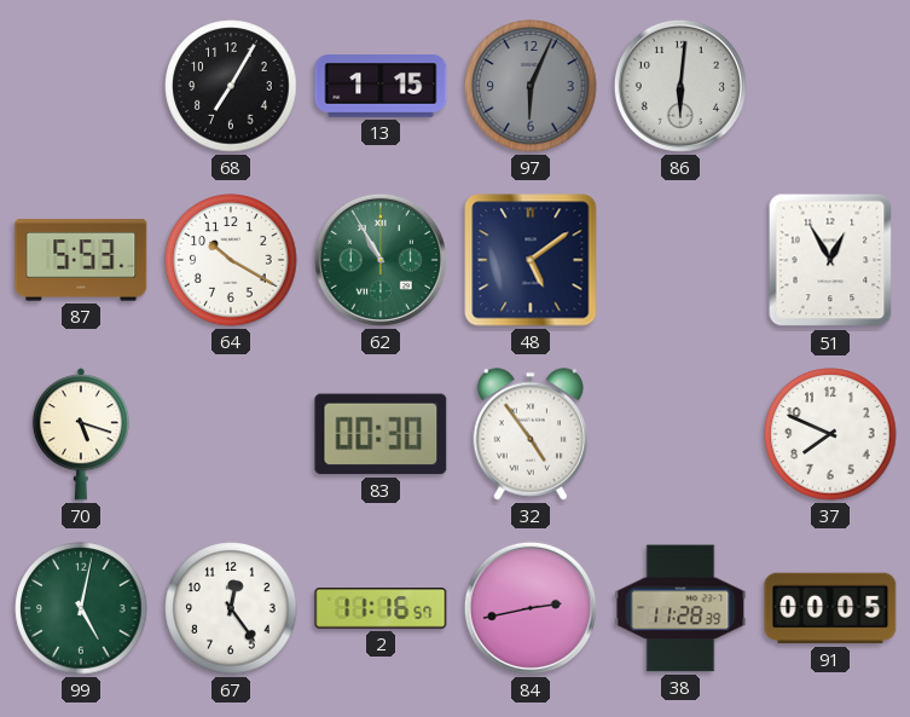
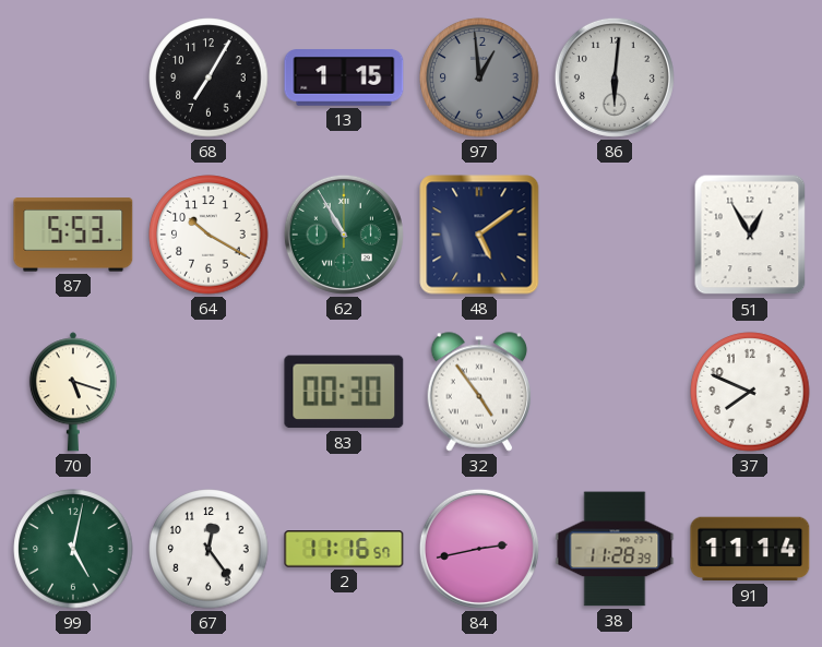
97: 6:04 -> 12:59 (479, 77)
91: 00:05 -> 11:14 (750, 549)
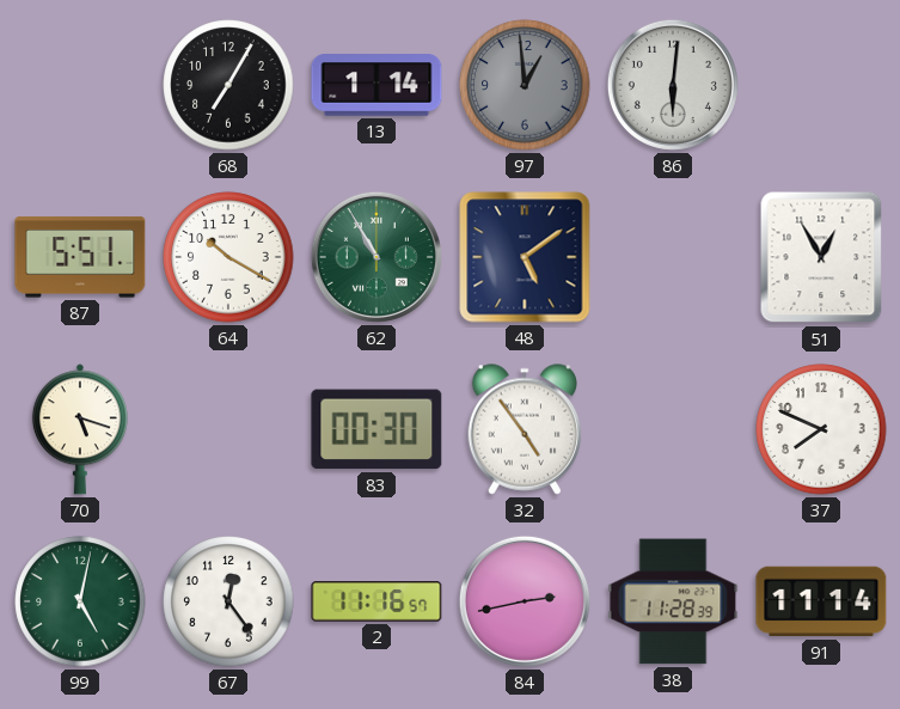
13: 1:15 -> 1:14 (376, 85)
87: 5:53 -> 5:51 (80, 257)
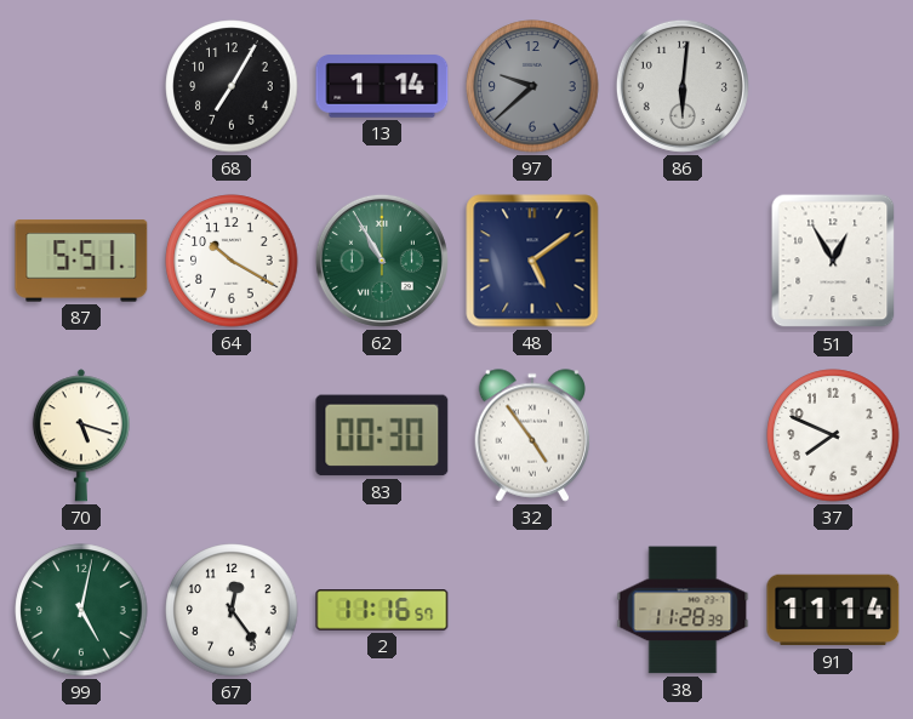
97: 12:59 -> 9:38 (532, 86)
84: 2:43 -> none (525, 601)
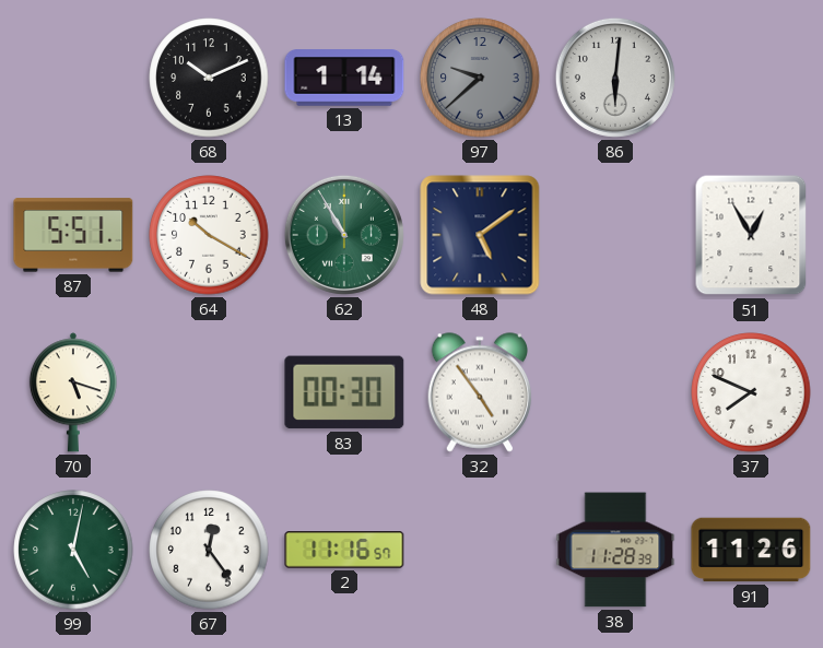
68: 7:05 -> 10:11 (209, 78)
91: 11:14 -> 11:26 (751, 550)
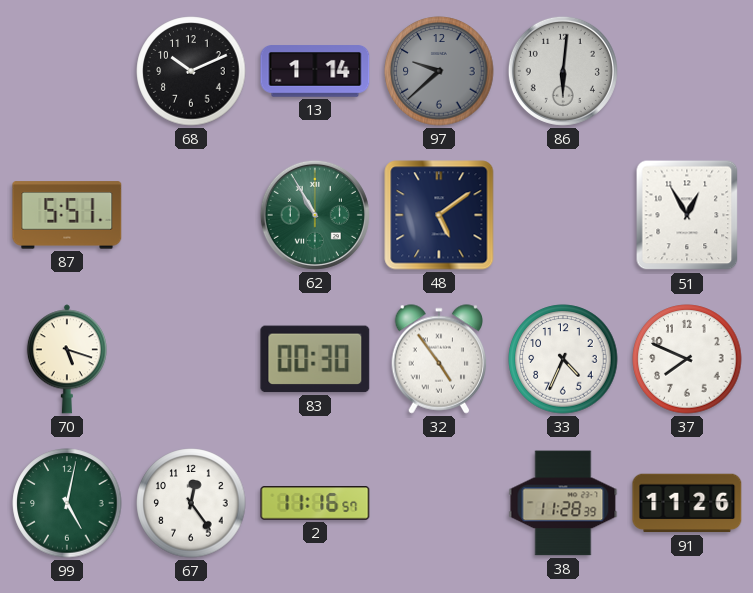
64: 10:20 -> none (209, 235)
33: none -> 4:34 (563, 359)
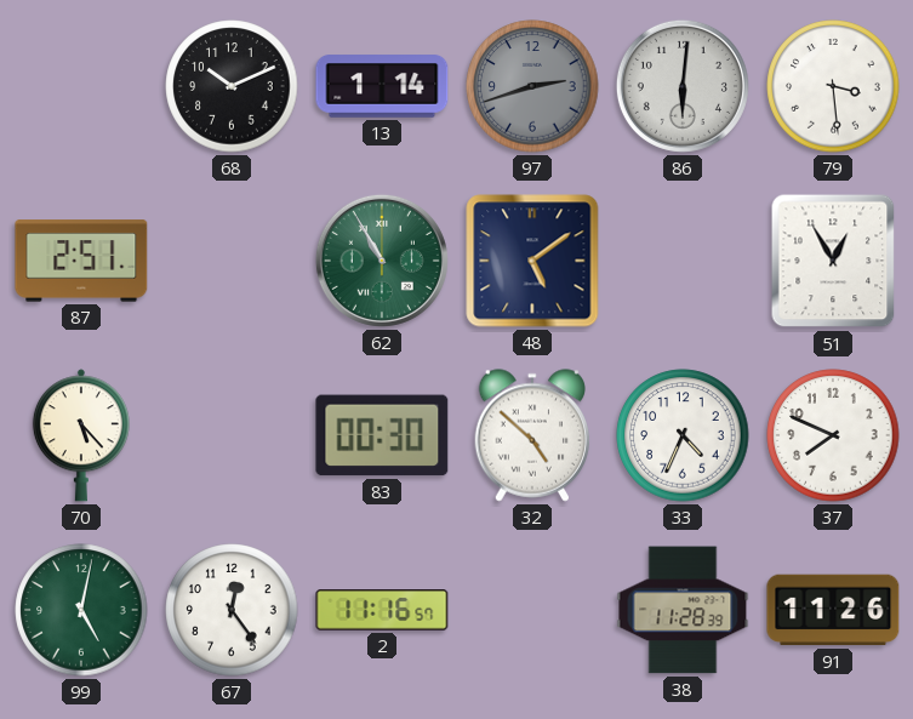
97: 9:38 -> 2:42 (532, 86)
79: none -> 3:29 (833, 86)
87: 5:51 -> 2:51 (81, 261)
70: 5:18 -> 5:23 (81, 435)
32: 4:54 -> 4:52 (532, 435)
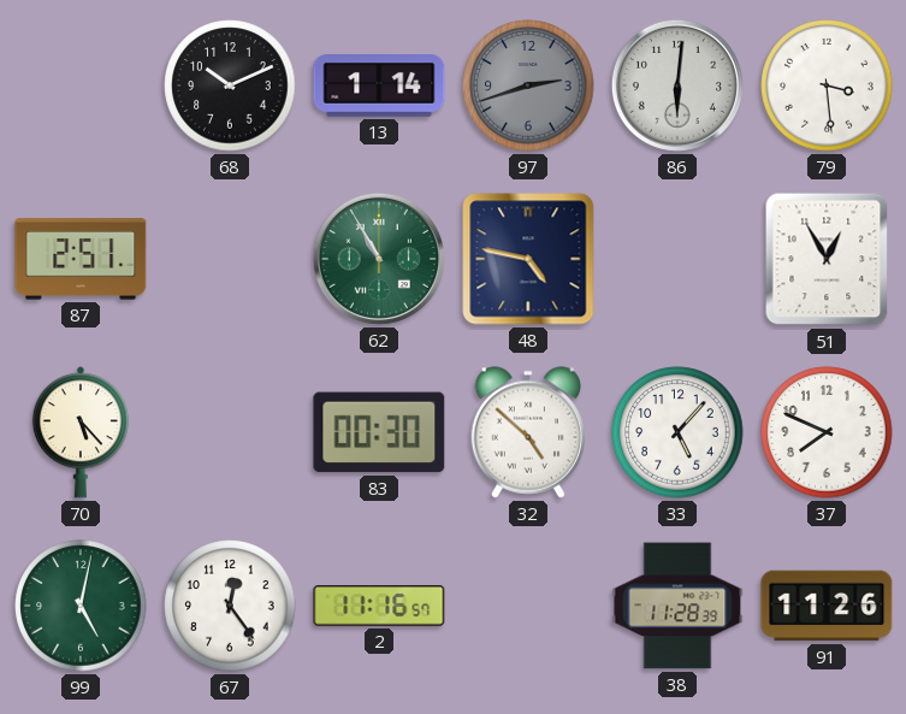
48: 5:09 -> 4:47 (528, 259)
33: 4:34 -> 5:07 (677, 432)
